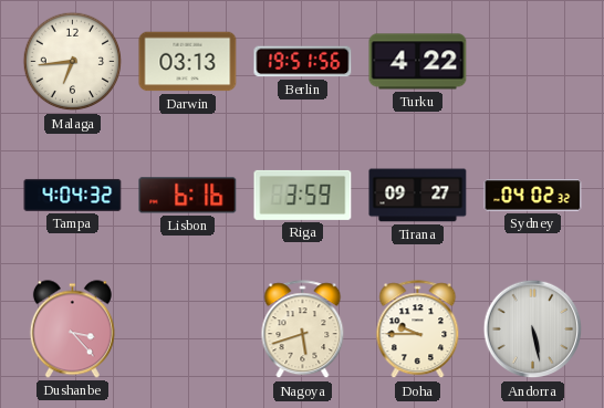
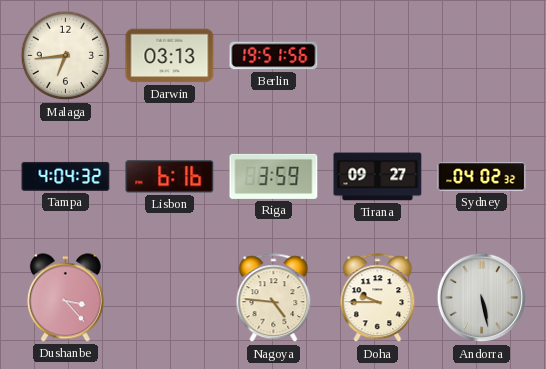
Turku: 4:22 -> none (418, 62)
Nagoya: 5:42 -> 4:46 (274, 298)
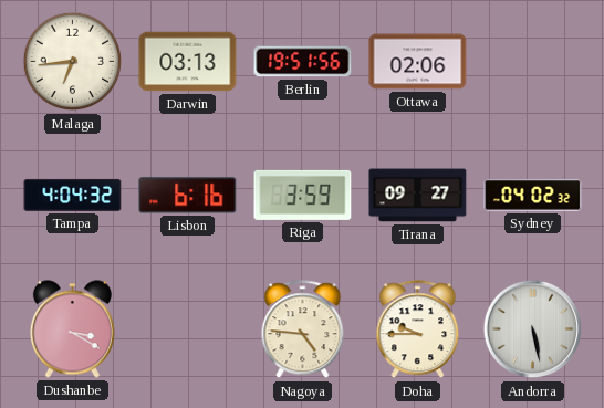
Ottawa: none -> 02:06 (418, 62)
Dushanbe: 3:23 -> 3:20 (72, 329)
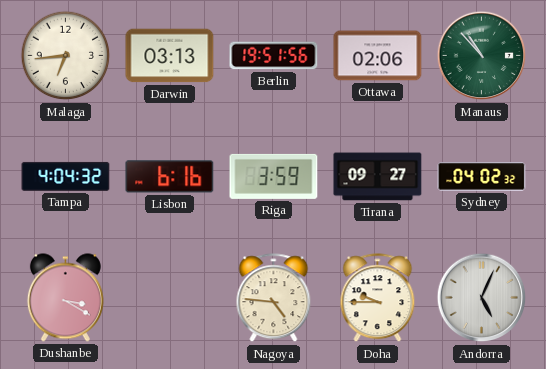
Manaus: none -> 10:53 (482, 56)
Andorra: 5:28 -> 5:04 (482, 298)
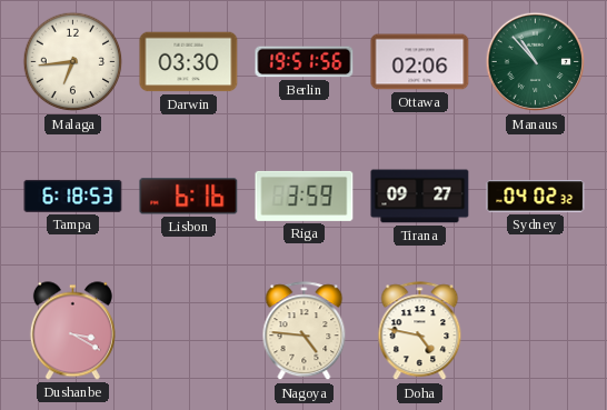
Darwin: 03:13 -> 03:30 (189, 62)
Tampa: 4:04 -> 6:18 (73, 196)
Doha: 9:45 -> 4:47 (420, 331)
Andorra: 5:04 -> none (482, 298)
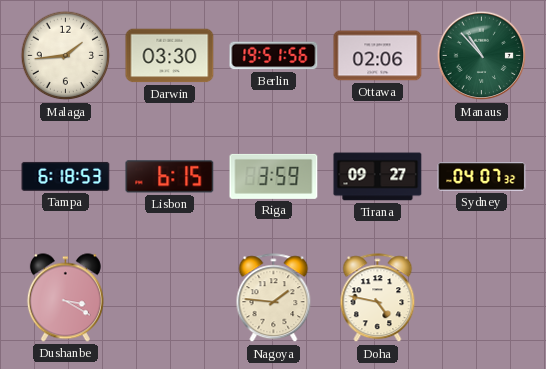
Malaga: 6:44 -> 1:44 (66, 56)
Lisbon: 6:16 -> 6:15 (170, 177)
Sydney: 04:02 -> 04:07 (482, 177)
Nagoya: 4:46 -> 1:46 (274, 298)
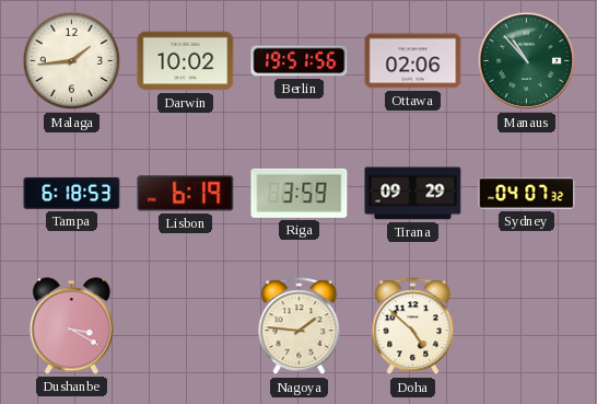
Darwin: 03:30 -> 10:02 (186, 61)
Lisbon: 6:15 -> 6:19 (186, 194)
Tirana: 09:27 -> 09:29 (413, 194)
Doha: 4:47 -> 4:52 (413, 326)
